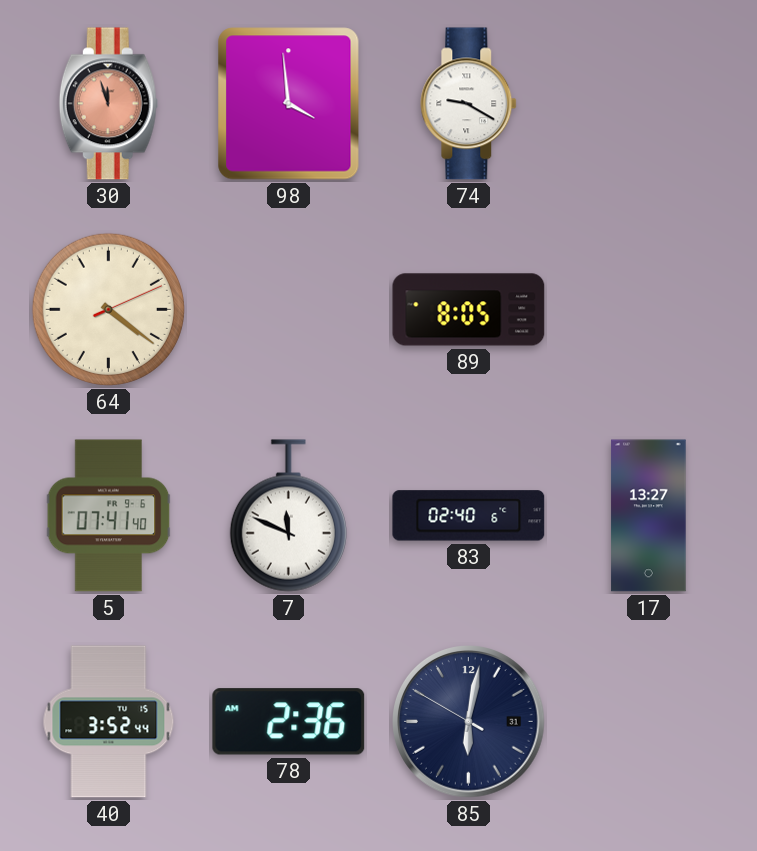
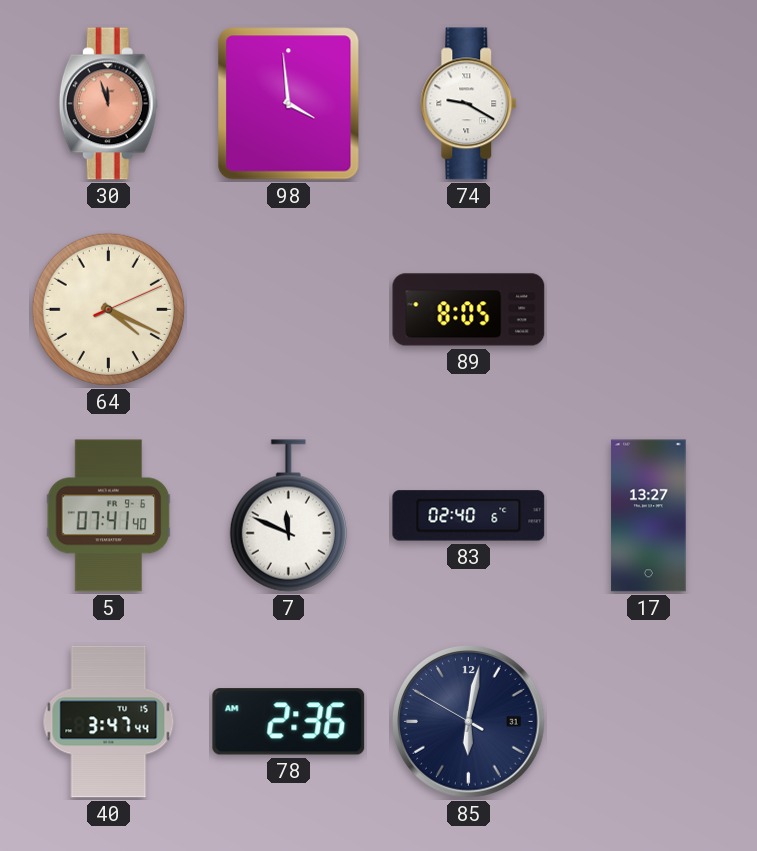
64: 4:21 -> 4:19 (108, 309)
40: 3:52 -> 3:47 (109, 722)
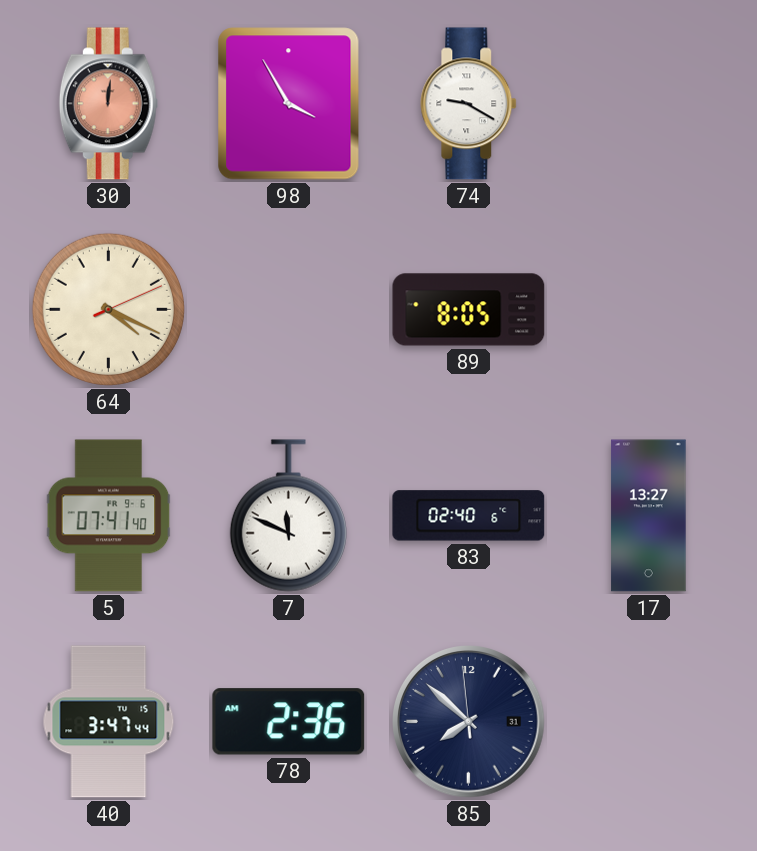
30: 11:57 -> 12:01 (108, 104)
98: 3:59 -> 3:55 (289, 104)
85: 6:01 -> 7:51 (469, 722)
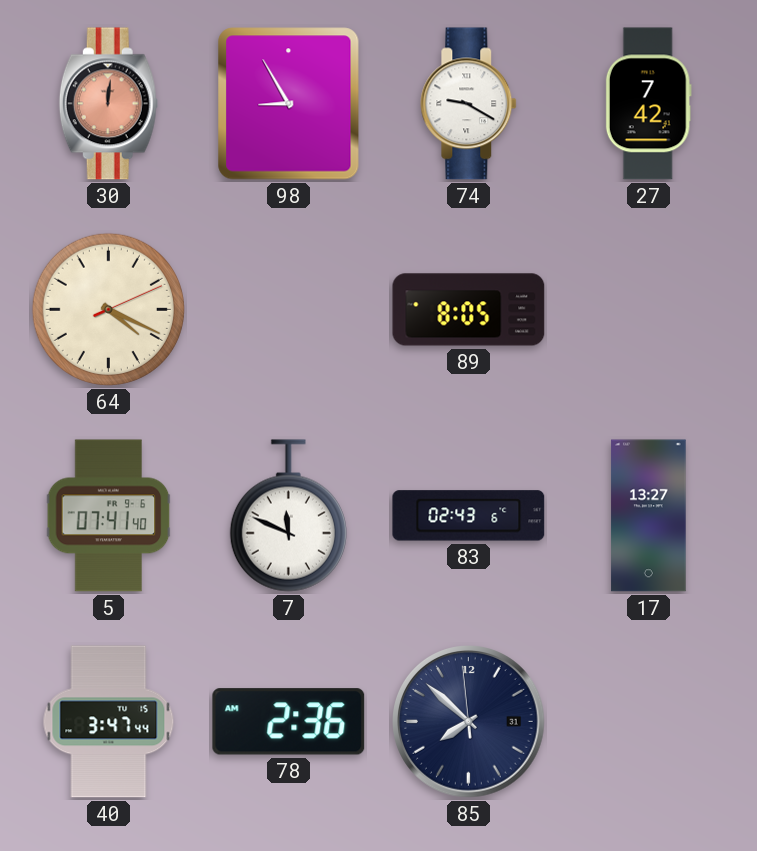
98: 3:55 -> 8:55 (289, 104)
27: none -> 7:42 (648, 104)
83: 02:40 -> 02:43 (469, 516)
